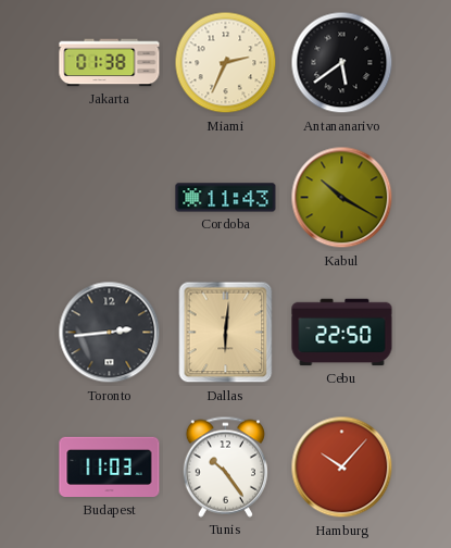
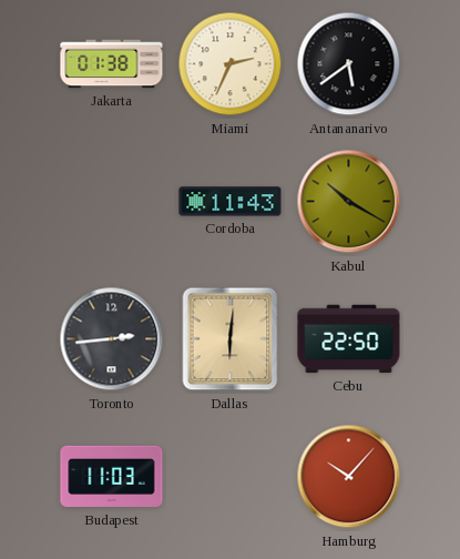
Tunis: 10:24 -> none (225, 466)
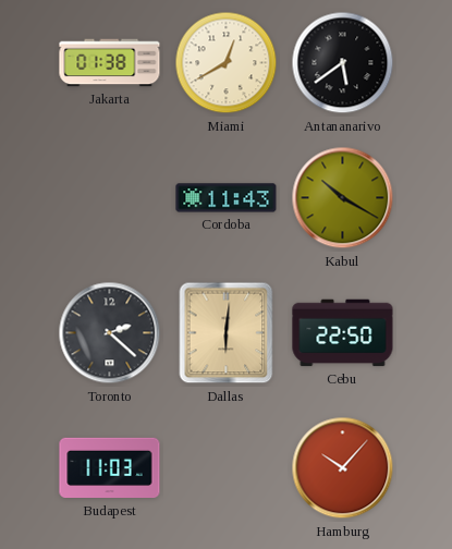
Miami: 2:34 -> 12:40 (227, 63)
Toronto: 2:44 -> 2:22 (110, 333)
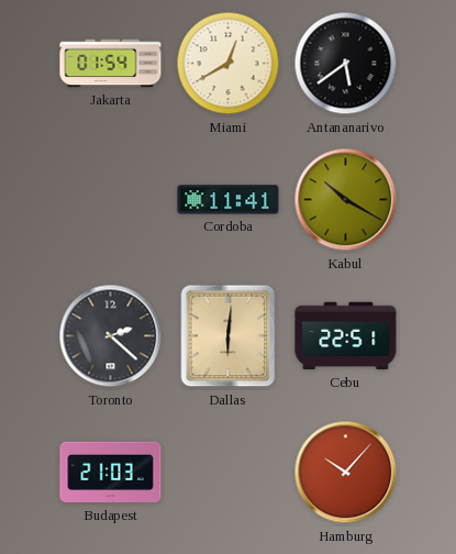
Jakarta: 01:38 -> 01:54 (111, 64)
Cordoba: 11:43 -> 11:41 (229, 200)
Cebu: 22:50 -> 22:51 (346, 336)
Budapest: 11:03 -> 21:03 (111, 473)
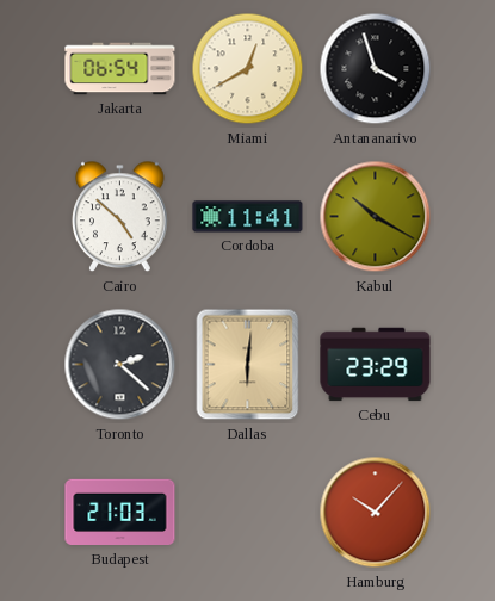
Jakarta: 01:54 -> 06:54 (120, 69)
Antananarivo: 5:39 -> 3:57 (376, 69)
Cairo: none -> 4:52 (120, 217)
Cebu: 22:51 -> 23:29 (376, 365)
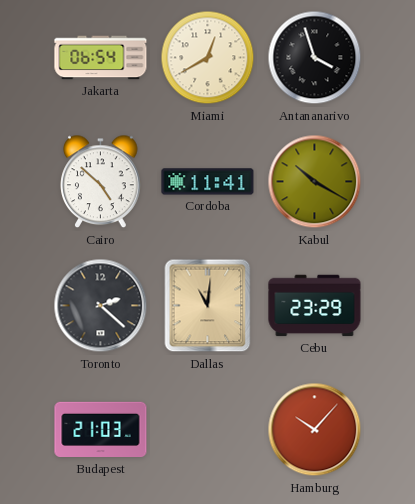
Dallas: 6:01 -> 11:01 (208, 306)
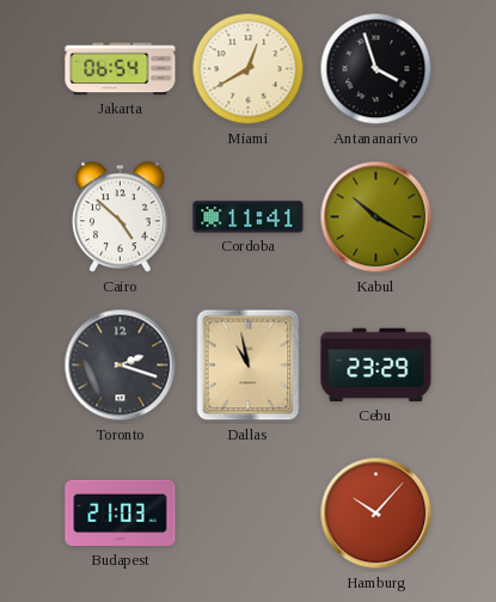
Toronto: 2:22 -> 2:18 (121, 365)
Dallas: 11:01 -> 10:58 (249, 365)
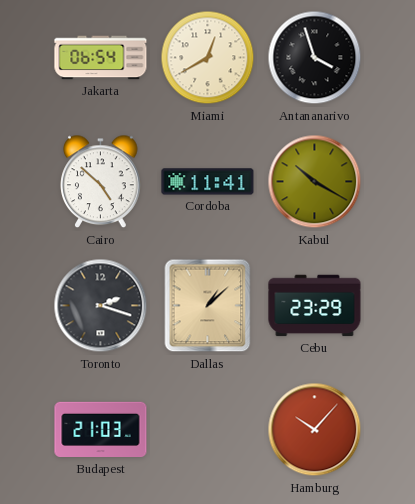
Dallas: 10:58 -> 1:08 (208, 306)
